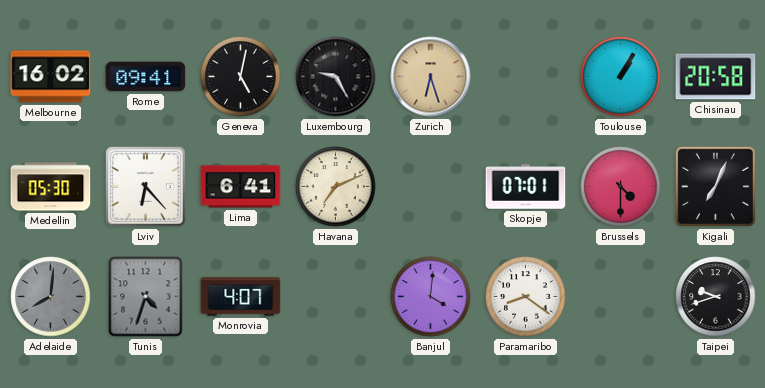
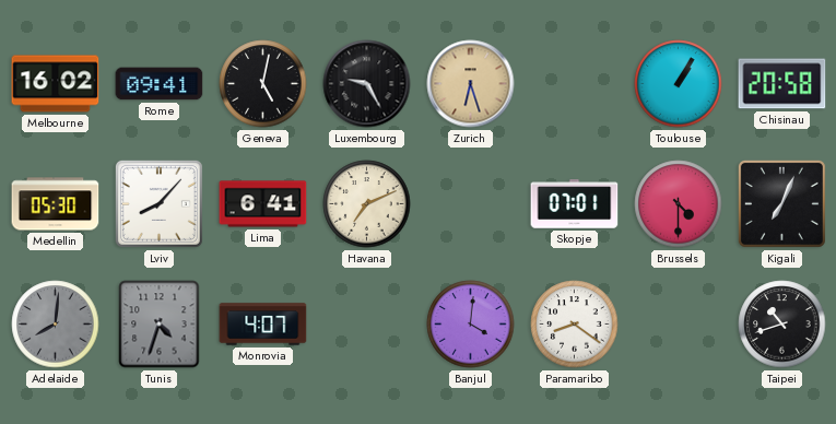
Lviv: 6:23 -> 8:07 (158, 203)
Taipei: 9:42 -> 10:42 (782, 325)
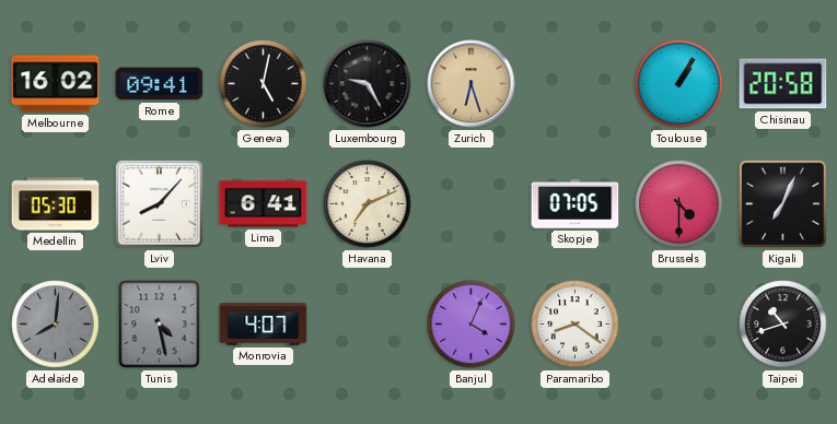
Skopje: 07:01 -> 07:05 (576, 204)
Tunis: 4:33 -> 4:28 (160, 325)
Banjul: 4:01 -> 4:04 (472, 325)
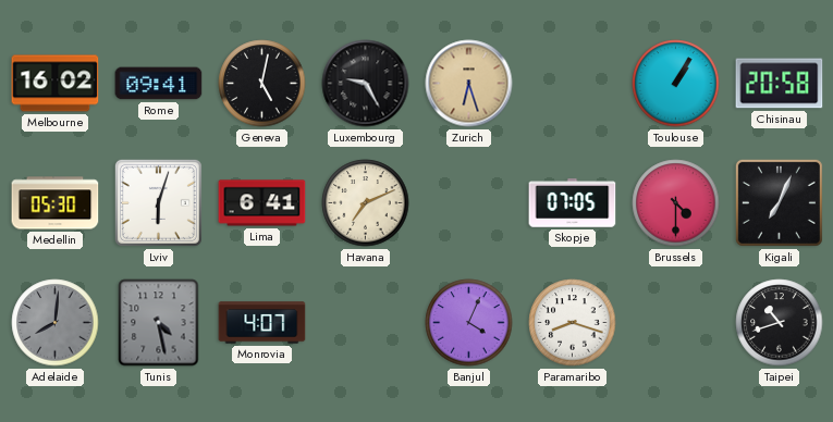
Lviv: 8:07 -> 6:03 (158, 202)
Paramaribo: 8:21 -> 8:18 (573, 323)
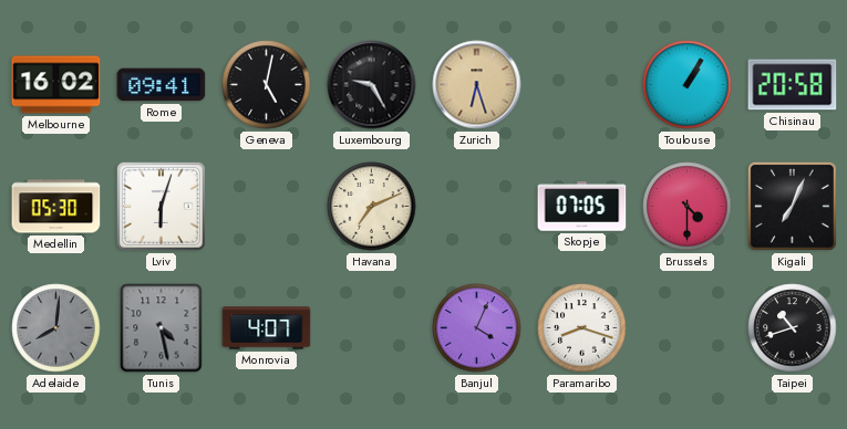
Lima: 6:41 -> none (262, 203)
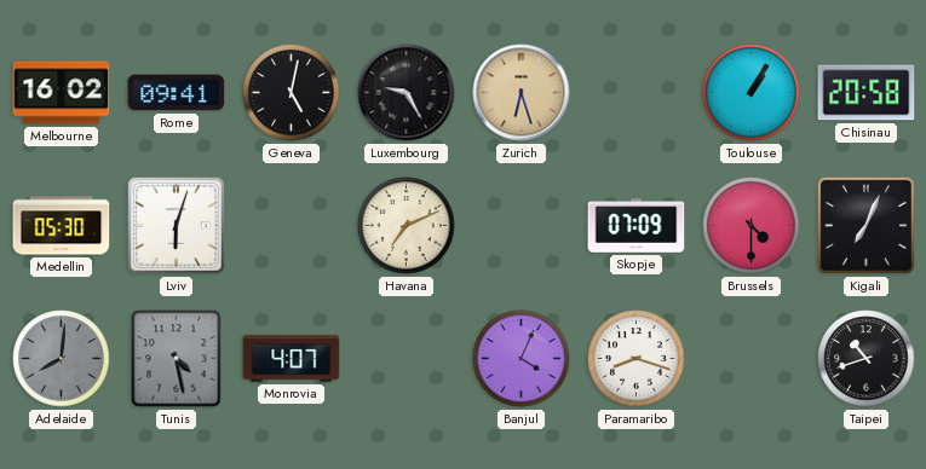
Skopje: 07:05 -> 07:09 (637, 226)
